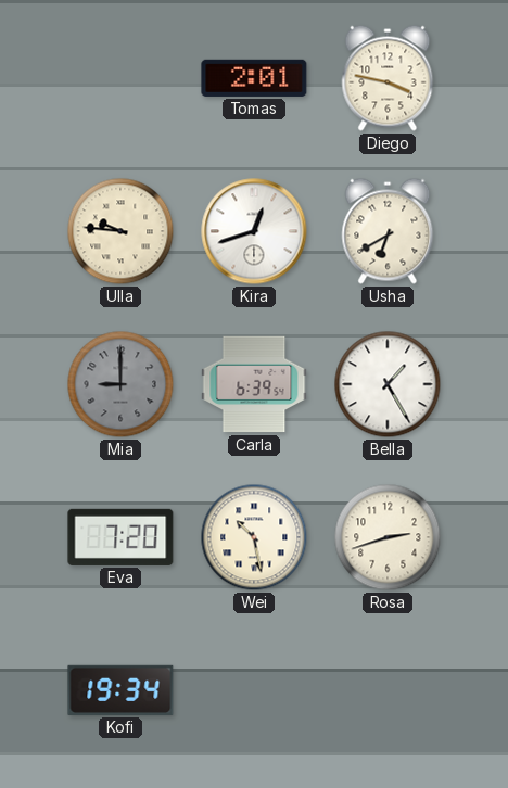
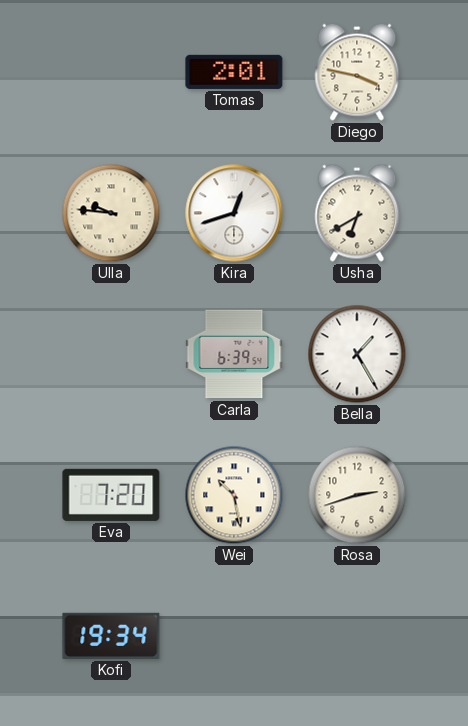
Mia: 9:00 -> none (120, 384)
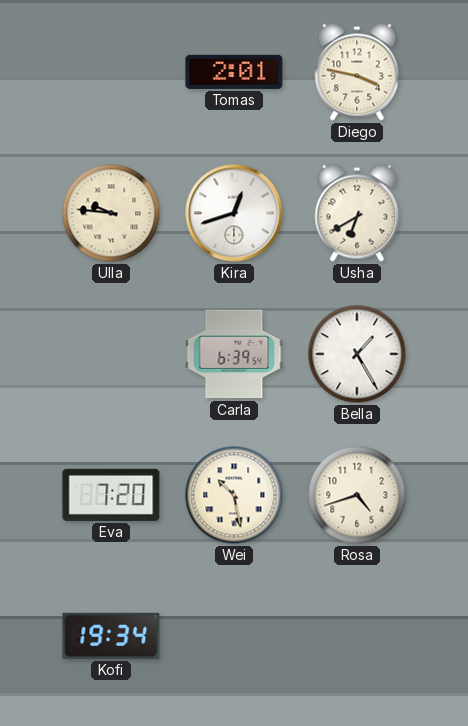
Rosa: 2:42 -> 4:42 (357, 495)
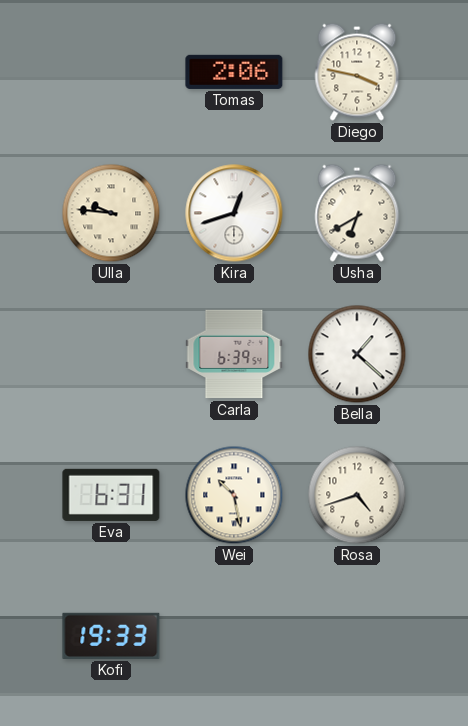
Tomas: 2:01 -> 2:06 (234, 72)
Bella: 1:25 -> 1:22 (357, 354)
Eva: 7:20 -> 6:31 (111, 495)
Kofi: 19:34 -> 19:33 (111, 636)
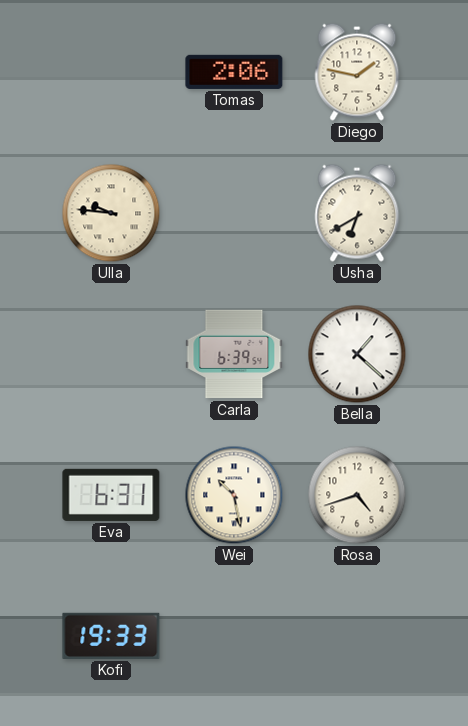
Diego: 3:47 -> 1:47 (357, 72)
Kira: 12:42 -> none (234, 213)
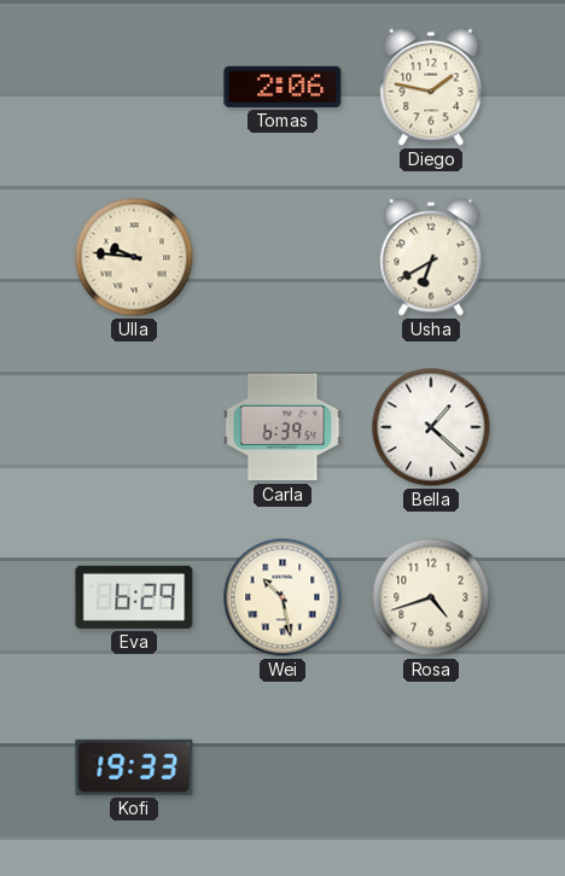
Eva: 6:31 -> 6:29 (134, 597)
